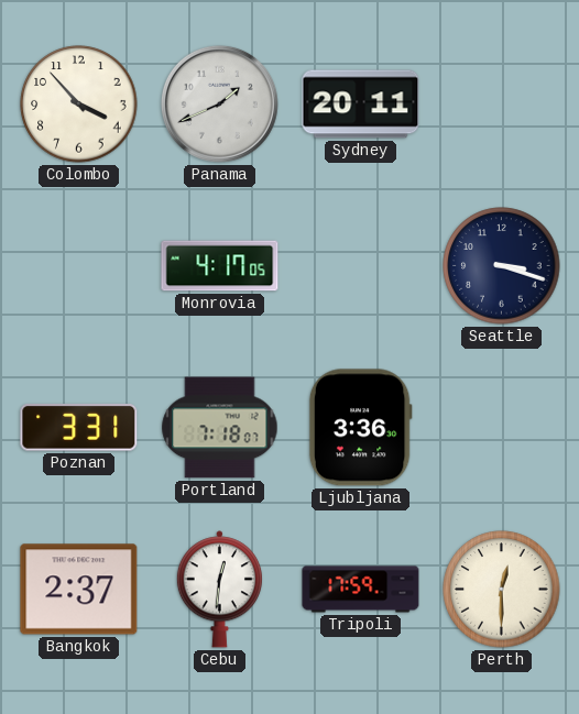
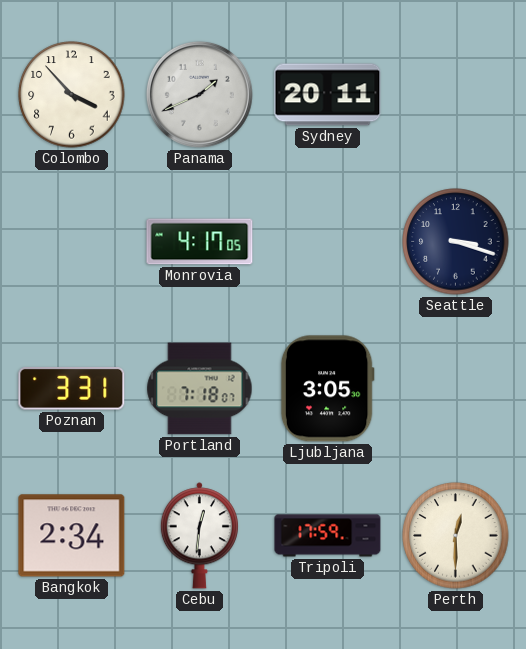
Ljubljana: 3:36 -> 3:05 (327, 389)
Bangkok: 2:37 -> 2:34 (72, 536)
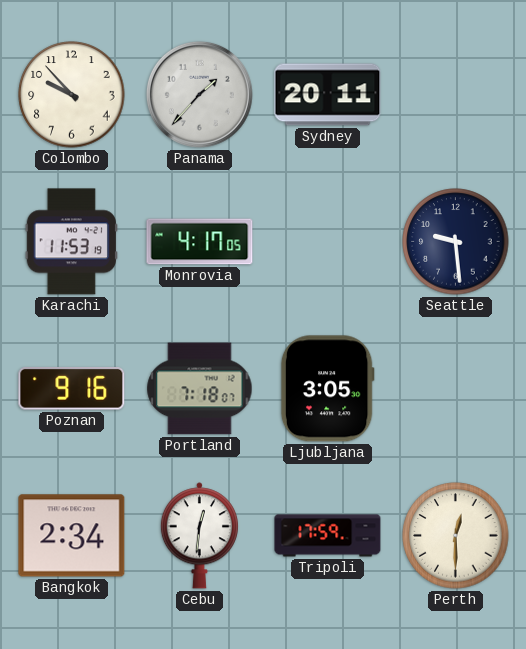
Colombo: 3:53 -> 9:53 (72, 95)
Panama: 1:41 -> 1:37 (199, 94)
Karachi: none -> 11:53 (71, 242)
Seattle: 3:18 -> 9:29 (456, 242)
Poznan: 3:31 -> 9:16 (72, 389)
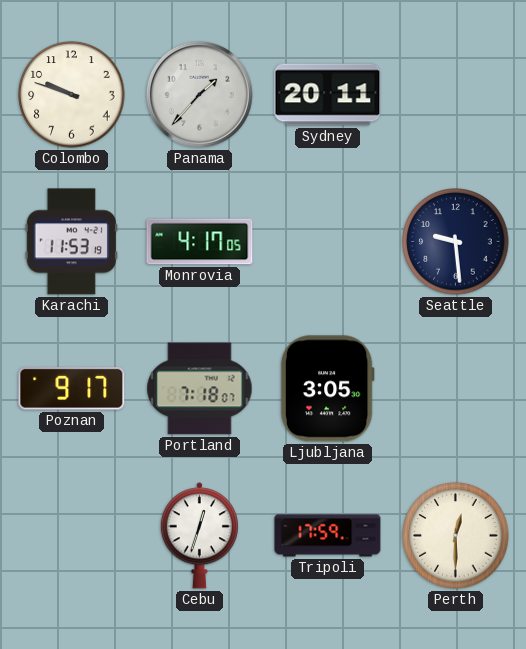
Colombo: 9:53 -> 9:48 (72, 95)
Poznan: 9:16 -> 9:17 (72, 389)
Bangkok: 2:34 -> none (72, 536)
Cebu: 12:31 -> 12:33 (199, 536)
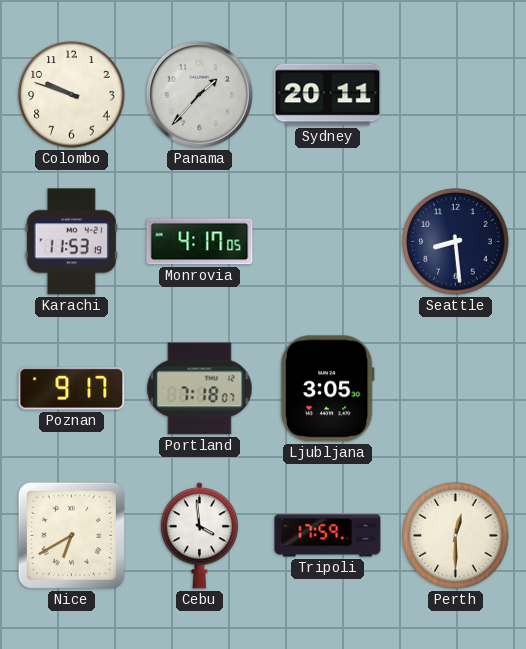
Seattle: 9:29 -> 8:29 (456, 242)
Nice: none -> 6:40 (71, 535)
Cebu: 12:33 -> 3:59 (199, 536)
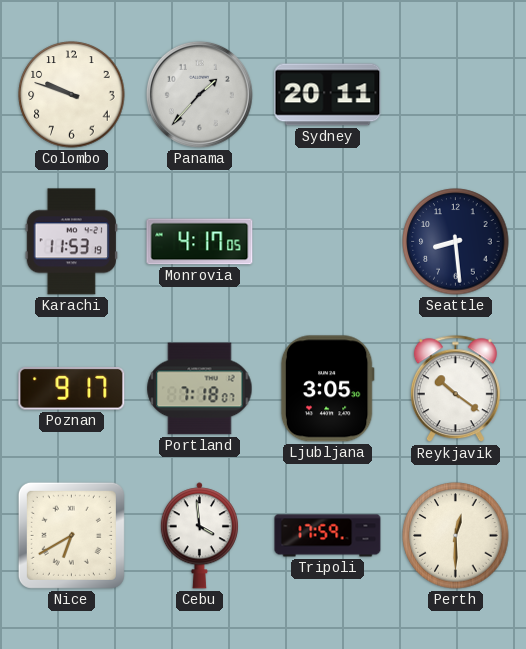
Reykjavik: none -> 10:21 (455, 389)
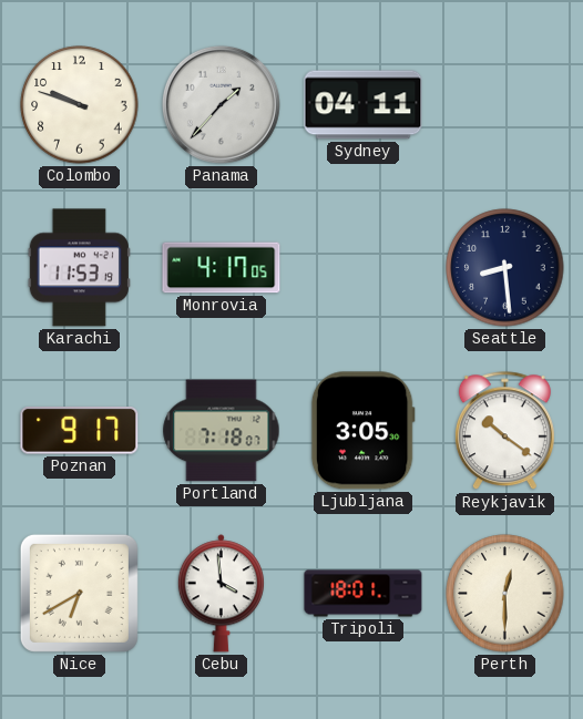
Sydney: 20:11 -> 04:11 (364, 105)
Tripoli: 17:59 -> 18:01 (364, 594)
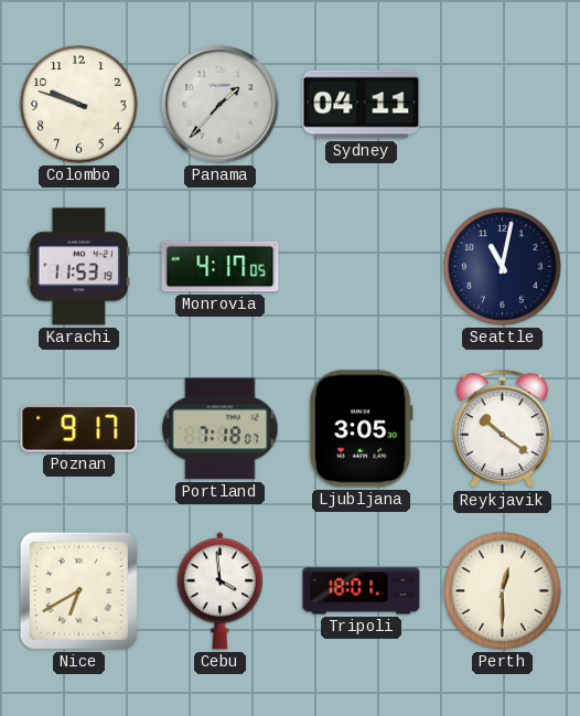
Seattle: 8:29 -> 11:02 (503, 267)
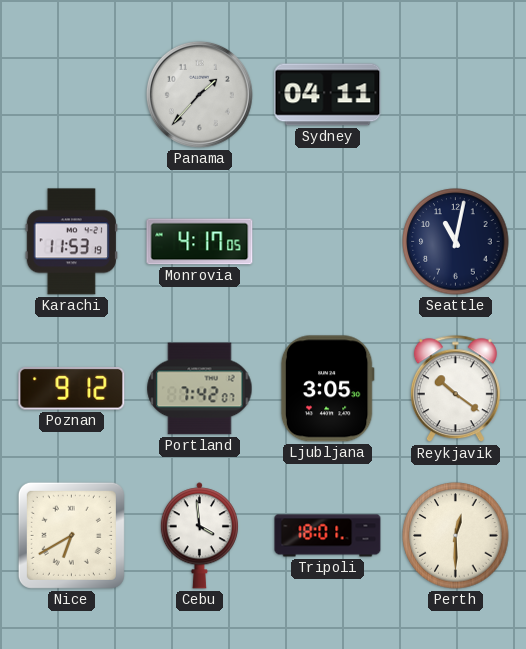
Colombo: 9:48 -> none (79, 105)
Poznan: 9:17 -> 9:12 (72, 389)
Portland: 7:18 -> 7:42 (200, 389)
